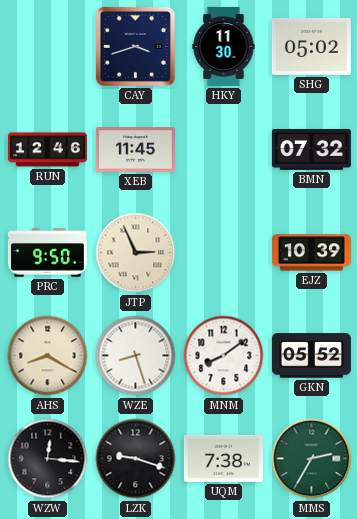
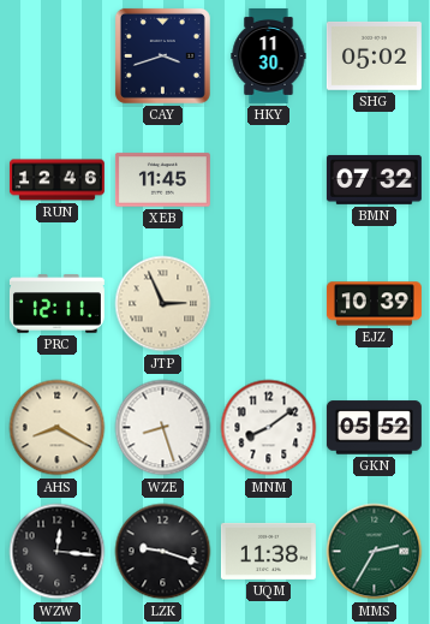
PRC: 9:50 -> 12:11 (56, 304)
UQM: 7:38 -> 11:38 (268, 551)
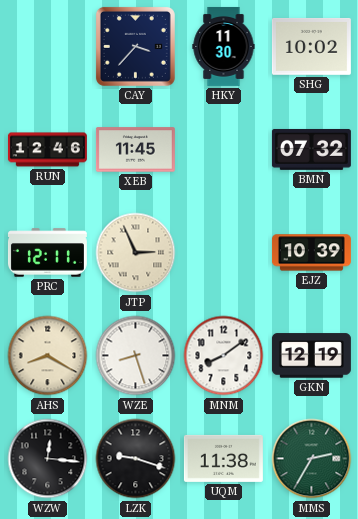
CAY: 3:42 -> 3:37 (135, 46)
SHG: 05:02 -> 10:02 (311, 47)
GKN: 05:52 -> 12:19 (311, 356)
